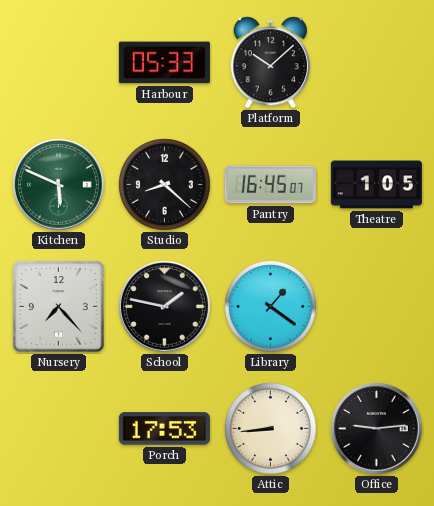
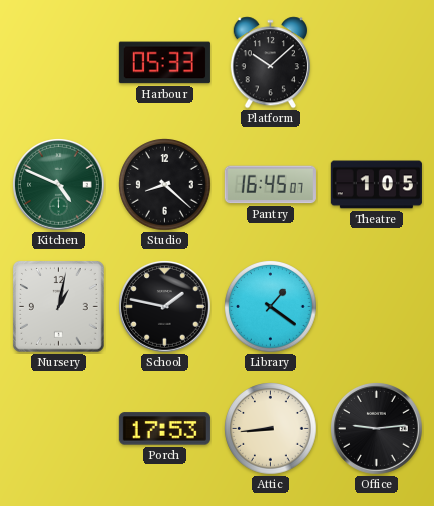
Kitchen: 5:49 -> 4:49 (59, 185)
Nursery: 7:23 -> 1:02 (59, 307)
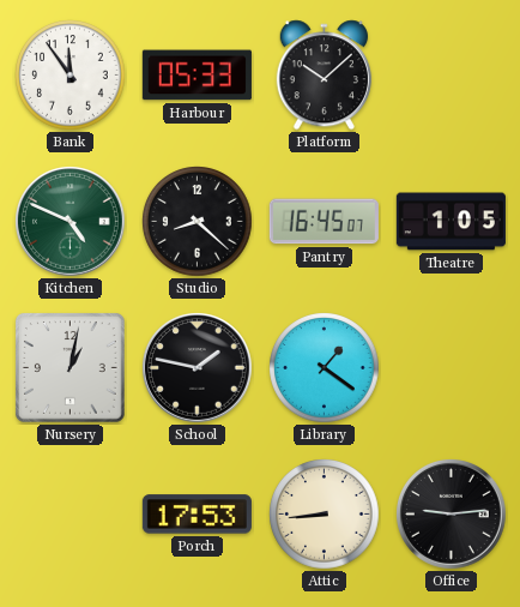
Bank: none -> 11:54 (71, 76)
